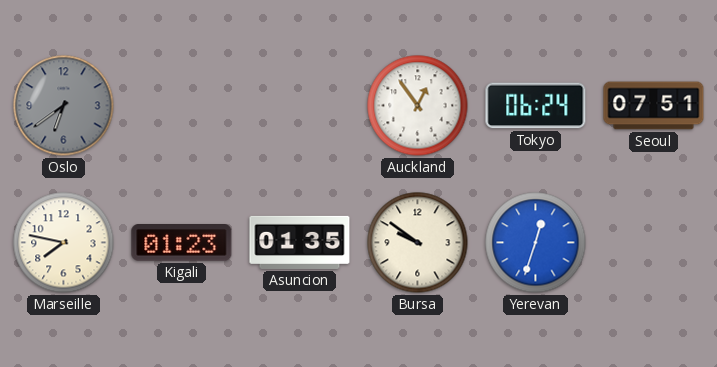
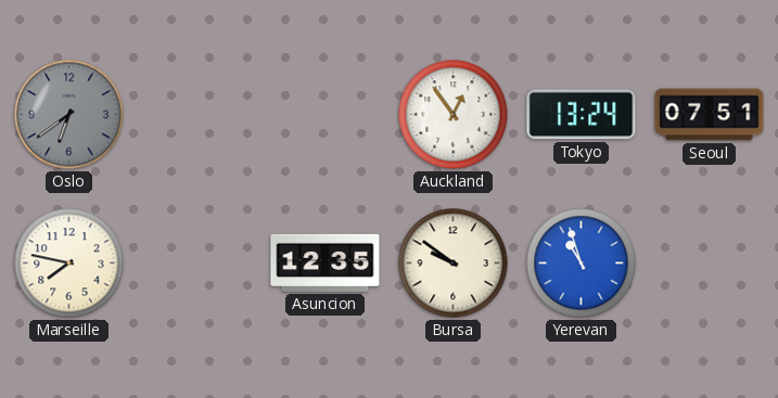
Tokyo: 06:24 -> 13:24 (582, 115)
Kigali: 01:23 -> none (182, 243)
Asuncion: 01:35 -> 12:35 (326, 262)
Yerevan: 12:33 -> 10:57 (582, 264)
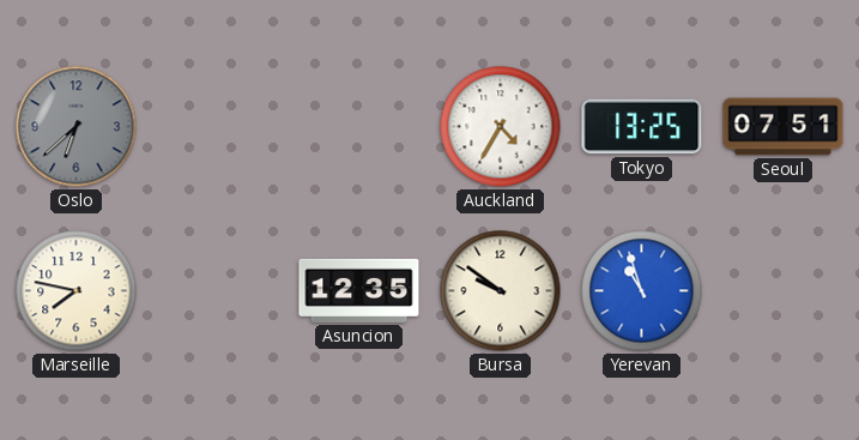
Oslo: 6:39 -> 6:38 (77, 127)
Auckland: 12:54 -> 4:35 (501, 127)
Tokyo: 13:24 -> 13:25 (642, 127)
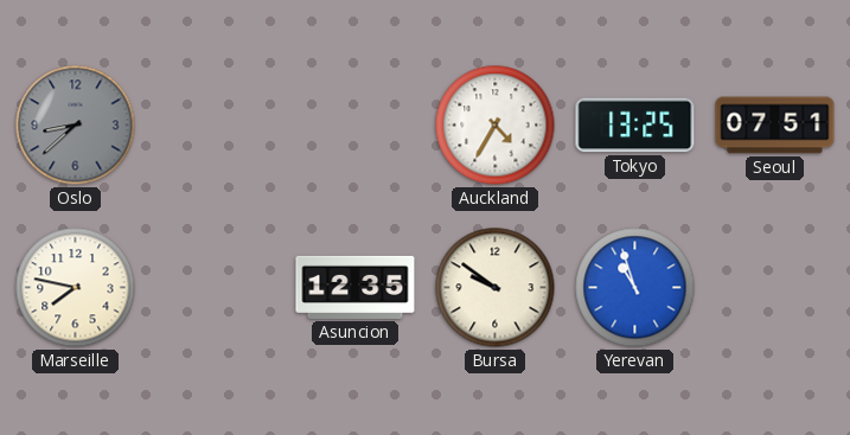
Oslo: 6:38 -> 8:38 (76, 126)
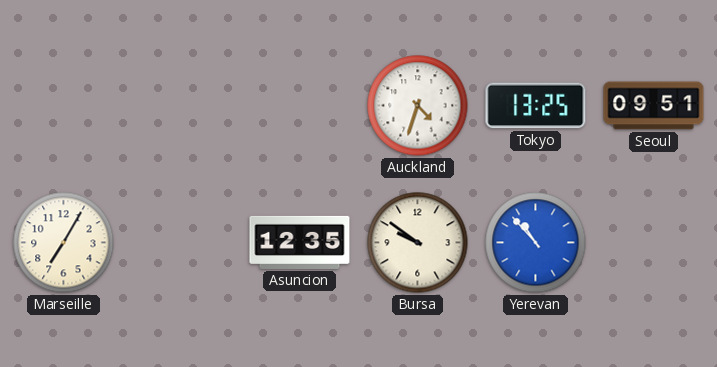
Oslo: 8:38 -> none (76, 126)
Auckland: 4:35 -> 4:33 (418, 106)
Seoul: 07:51 -> 09:51 (654, 106)
Marseille: 7:47 -> 7:05 (64, 243)
Yerevan: 10:57 -> 10:53 (536, 243)
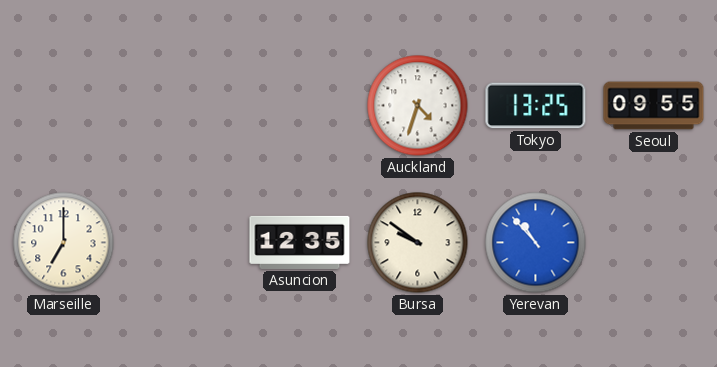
Seoul: 09:51 -> 09:55 (654, 106)
Marseille: 7:05 -> 7:00 (64, 243)
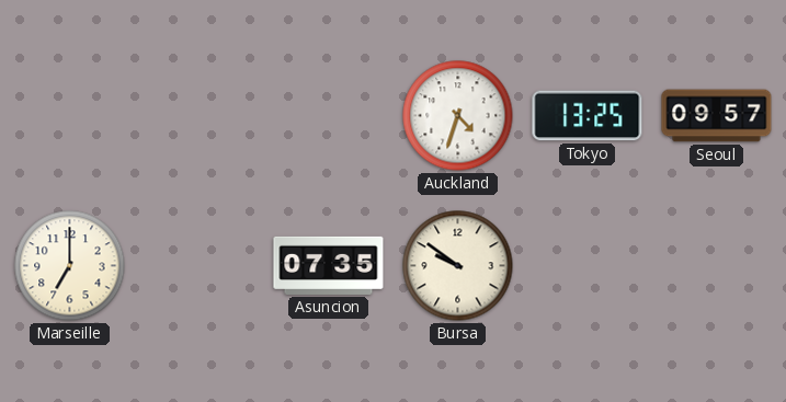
Seoul: 09:55 -> 09:57 (717, 116)
Asuncion: 12:35 -> 07:35 (329, 265)
Yerevan: 10:53 -> none (536, 243)
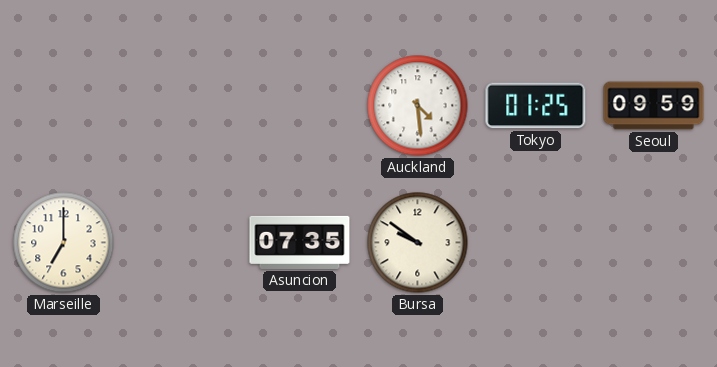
Auckland: 4:33 -> 4:29 (418, 106)
Tokyo: 13:25 -> 01:25 (536, 106)
Seoul: 09:57 -> 09:59 (654, 106)
